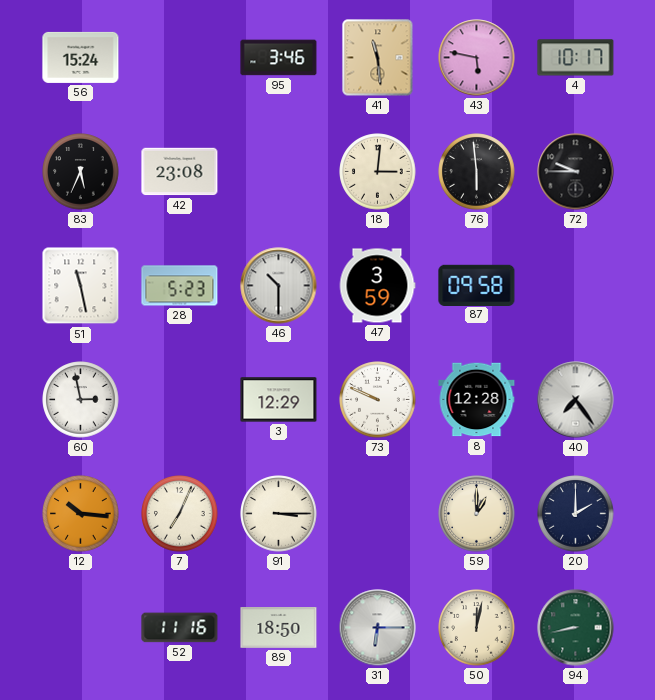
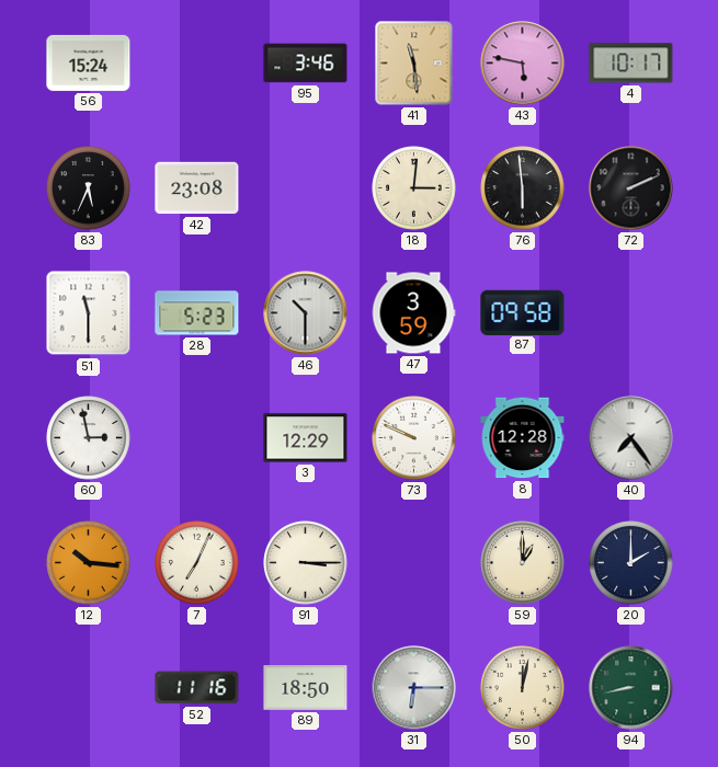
72: 9:45 -> 2:11 (631, 188)
51: 11:28 -> 11:30 (89, 313)
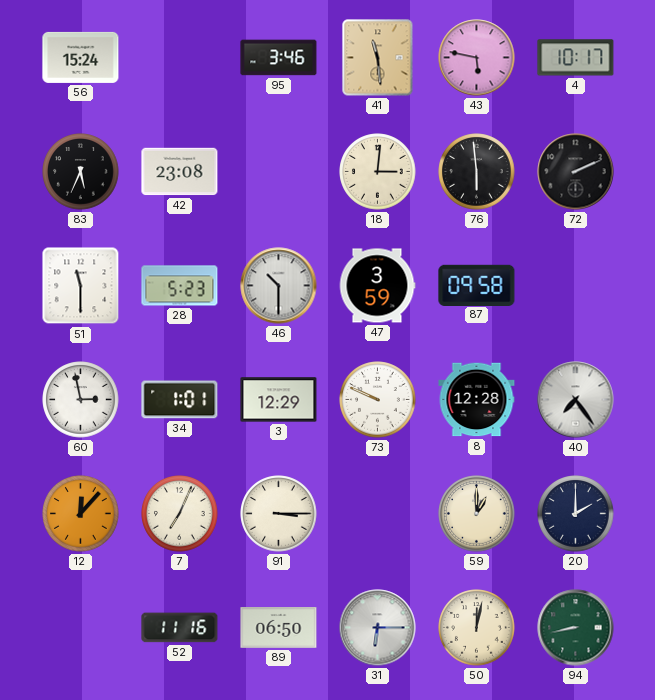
34: none -> 1:01 (180, 400)
12: 10:16 -> 12:07 (81, 514)
89: 18:50 -> 06:50 (279, 628)
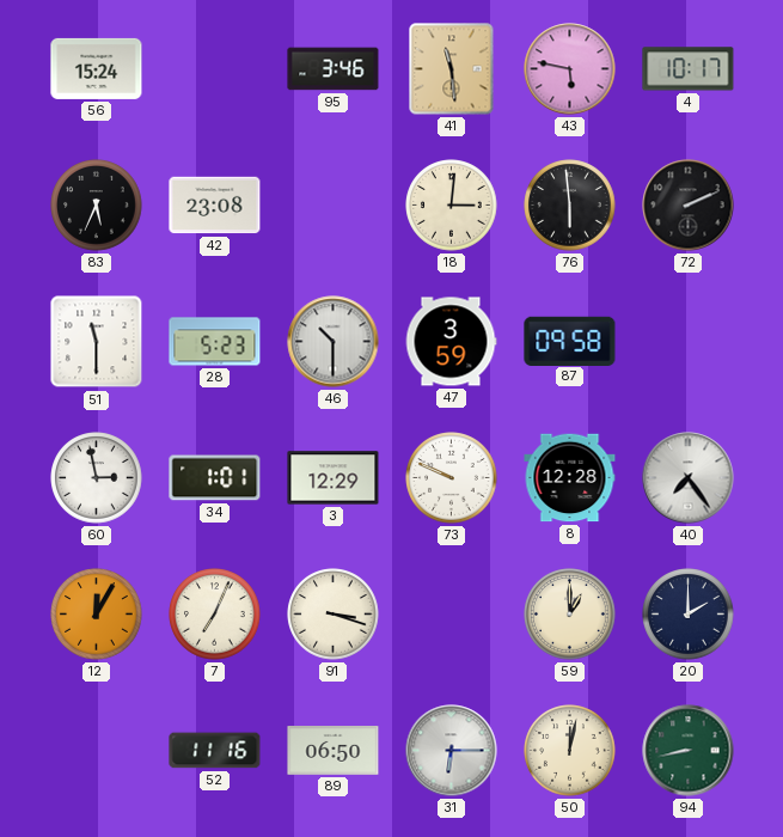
12: 12:07 -> 12:05 (97, 615)
91: 3:15 -> 3:18 (334, 615)
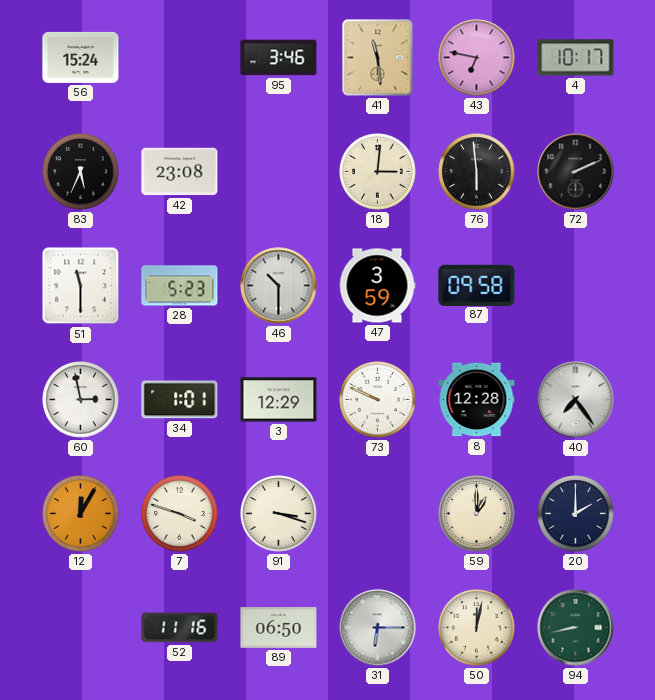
43: 5:47 -> 6:47 (477, 58)
7: 7:04 -> 3:48 (180, 514)
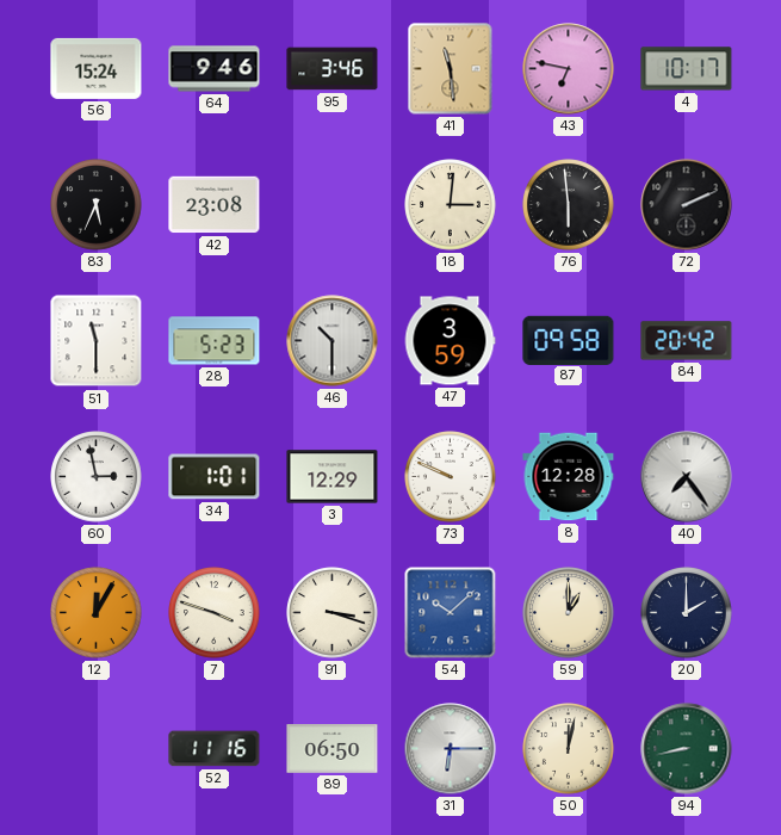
64: none -> 9:46 (215, 69)
84: none -> 20:42 (687, 341)
54: none -> 10:08 (451, 613)
